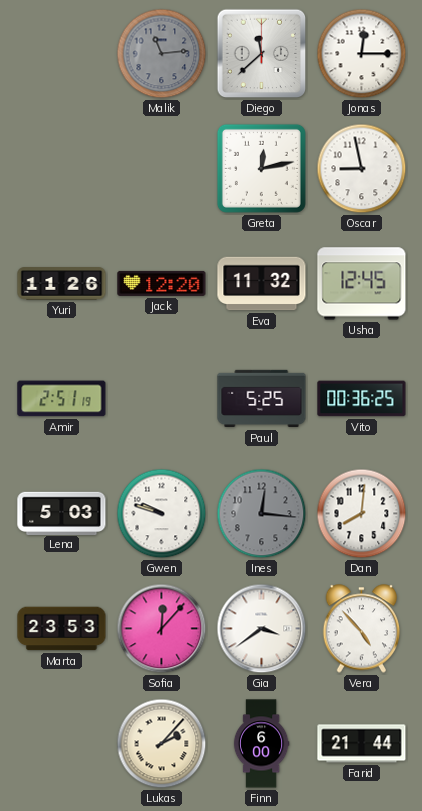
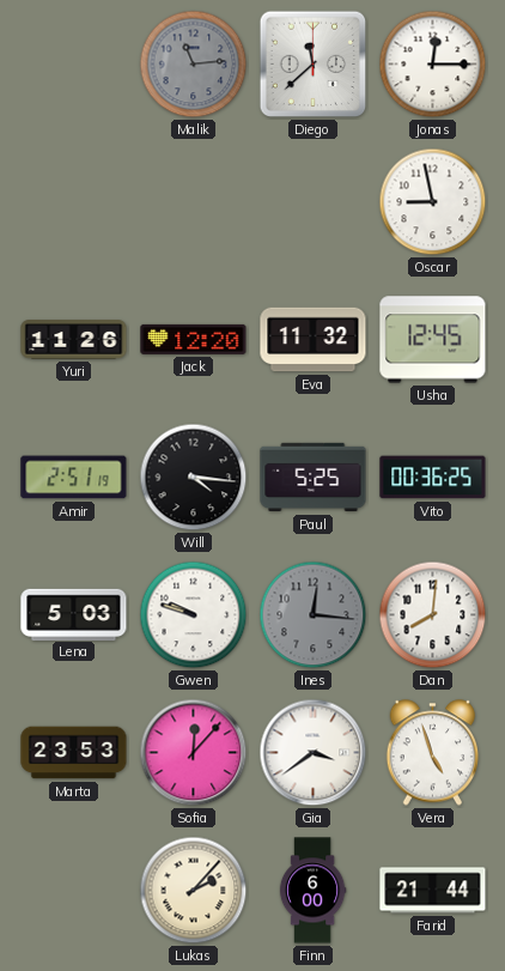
Greta: 12:13 -> none (261, 168)
Will: none -> 4:16 (194, 478)
Vera: 4:53 -> 4:57 (433, 753)
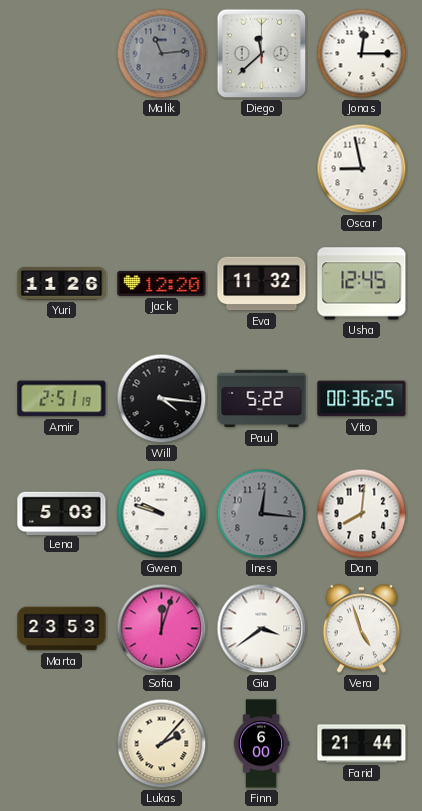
Paul: 5:25 -> 5:22 (262, 399)
Sofia: 12:07 -> 12:03 (162, 629)
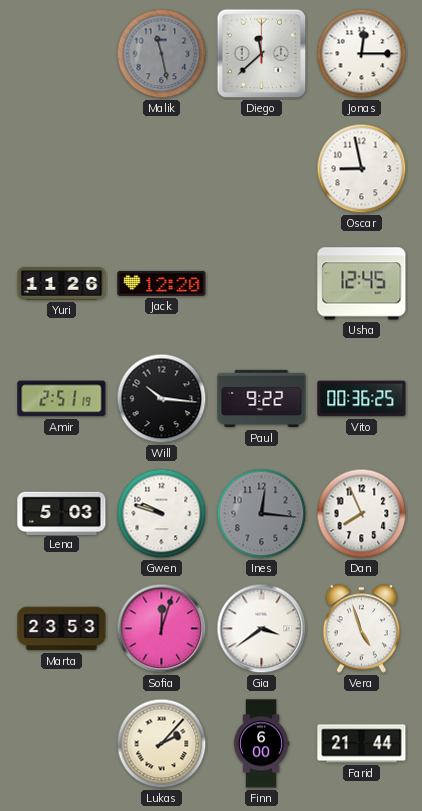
Malik: 11:14 -> 11:28 (162, 54)
Eva: 11:32 -> none (262, 284)
Will: 4:16 -> 10:16 (162, 399)
Paul: 5:22 -> 9:22 (262, 399)
Dan: 8:01 -> 7:56 (362, 514)
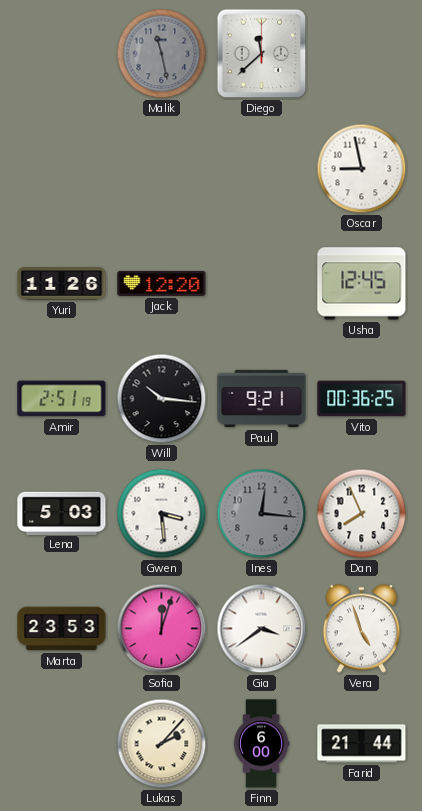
Jonas: 12:15 -> none (362, 54)
Paul: 9:22 -> 9:21 (262, 399)
Gwen: 9:48 -> 3:29 (162, 514)
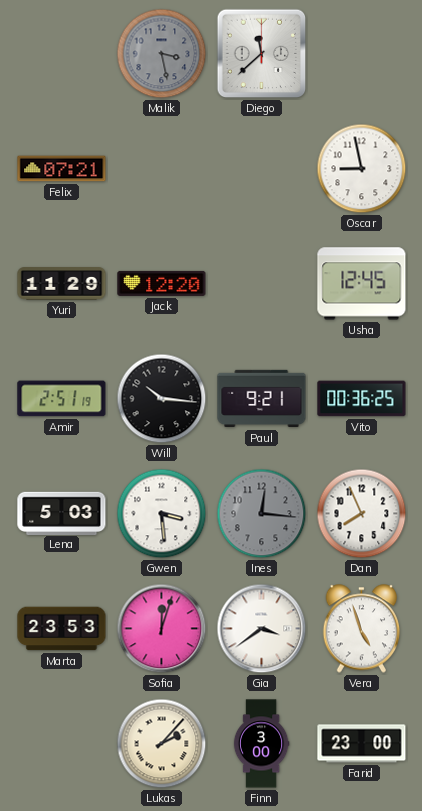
Malik: 11:28 -> 3:28 (162, 54)
Felix: none -> 07:21 (62, 169)
Yuri: 11:26 -> 11:29 (62, 284)
Finn: 6:00 -> 3:00 (261, 744)
Farid: 21:44 -> 23:00 (362, 744)
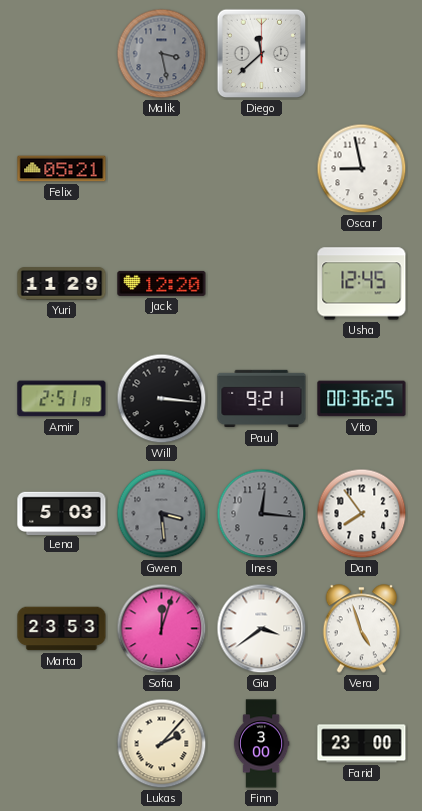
Felix: 07:21 -> 05:21 (62, 169)
Will: 10:16 -> 3:16 (162, 399)
Gwen dial: white -> grey (162, 514)
Dan: 7:56 -> 7:54 (362, 514)
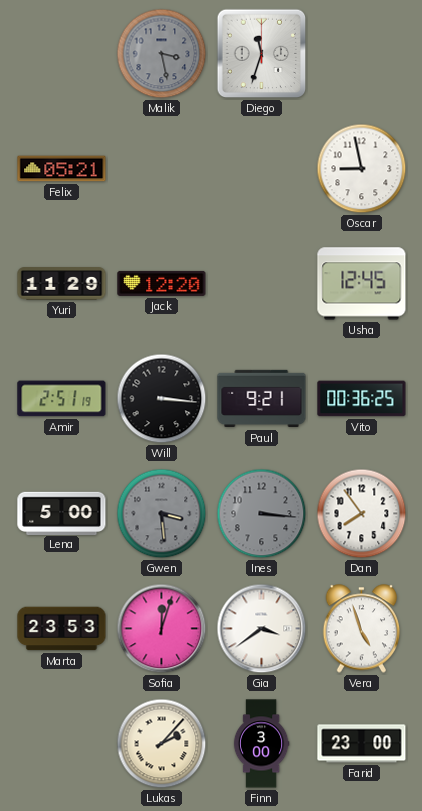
Diego: 11:38 -> 11:33 (262, 54)
Lena: 5:03 -> 5:00 (62, 513)
Ines: 12:16 -> 3:16 (262, 514)
